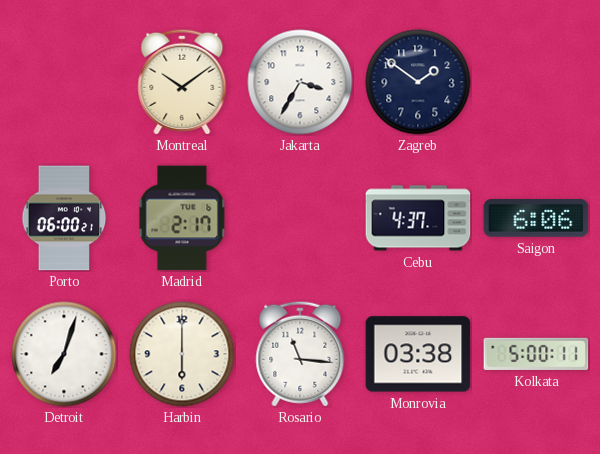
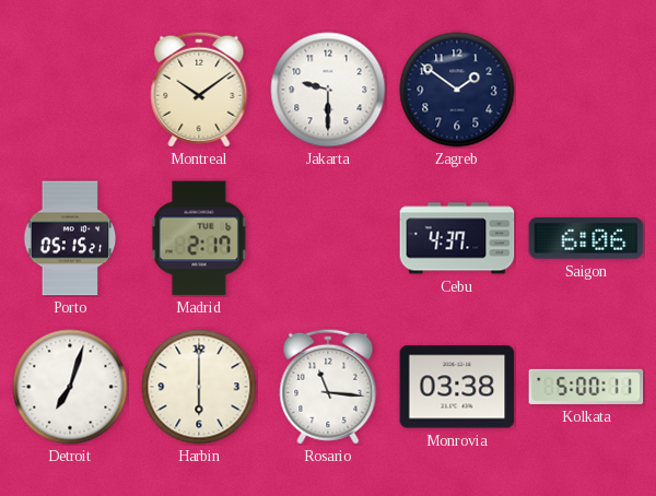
Jakarta: 3:35 -> 9:30 (328, 90)
Porto: 06:00 -> 05:15 (70, 238)
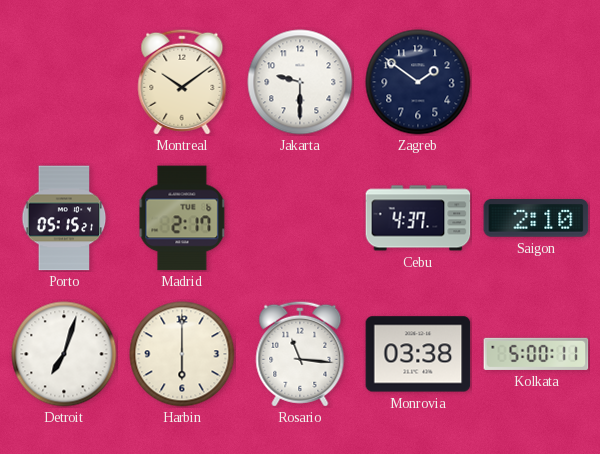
Saigon: 6:06 -> 2:10 (536, 219)
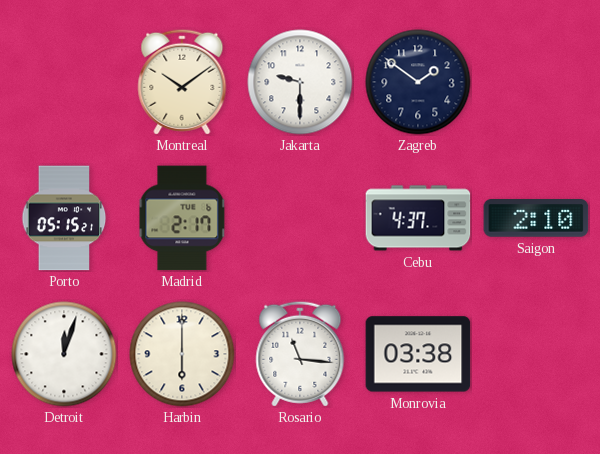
Detroit: 7:03 -> 12:03 (64, 354)
Kolkata: 5:00 -> none (536, 354)
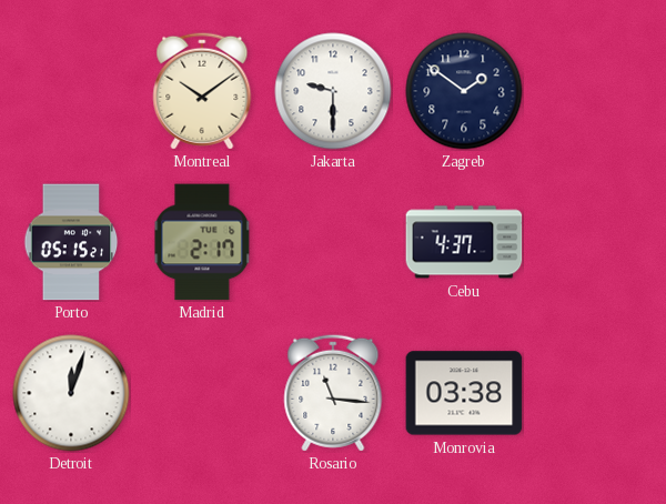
Saigon: 2:10 -> none (536, 219)
Harbin: 6:00 -> none (182, 354)
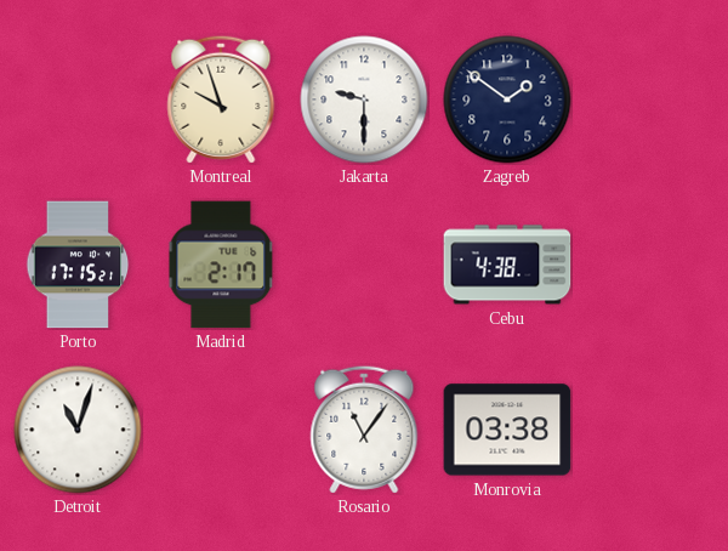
Montreal: 10:09 -> 9:57 (221, 100)
Porto: 05:15 -> 17:15 (78, 265)
Cebu: 4:37 -> 4:38 (507, 265)
Detroit: 12:03 -> 11:03 (78, 430)
Rosario: 11:16 -> 11:06 (364, 430)
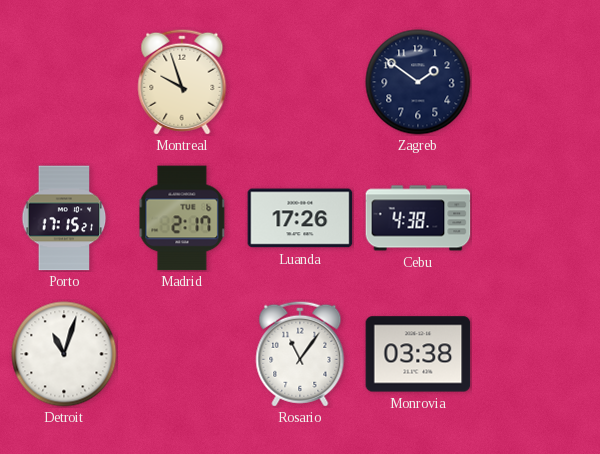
Jakarta: 9:30 -> none (364, 100)
Luanda: none -> 17:26 (300, 218)
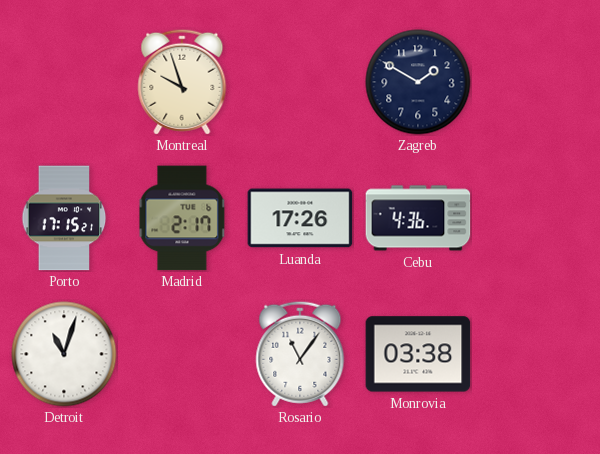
Zagreb: 1:51 -> 1:50 (418, 82)
Cebu: 4:38 -> 4:36 (418, 218)
